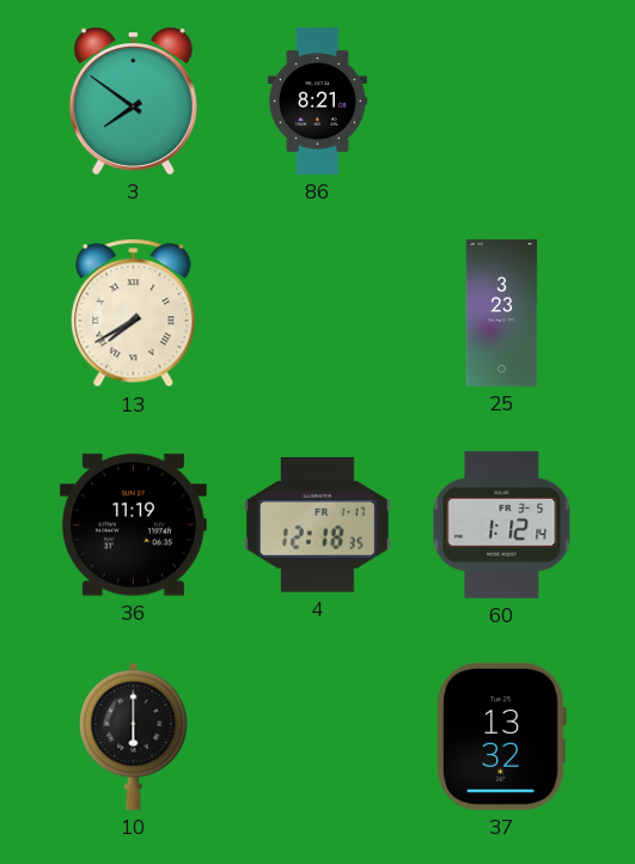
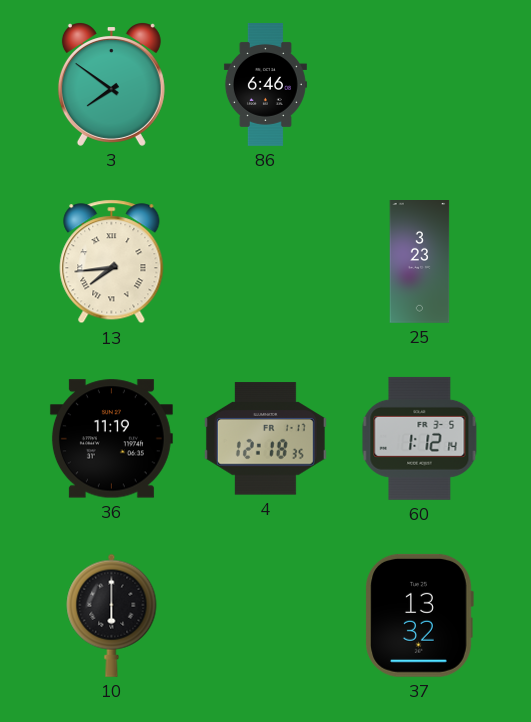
86: 8:21 -> 6:46 (265, 85)
13: 7:40 -> 7:44 (112, 262)
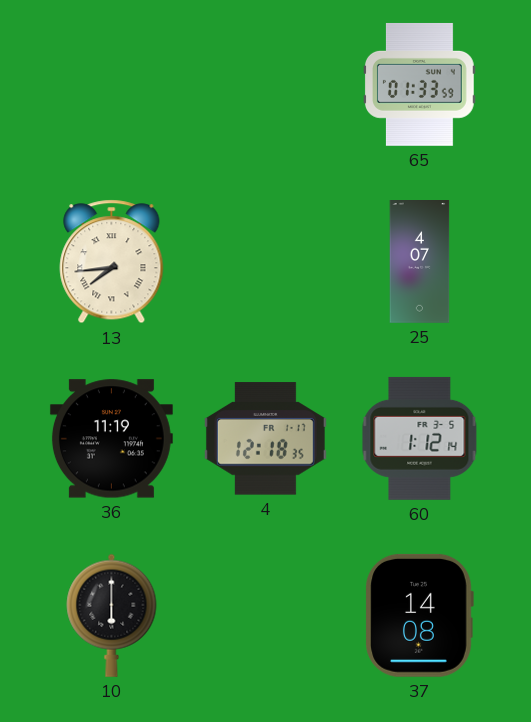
3: 7:51 -> none (111, 84)
86: 6:46 -> none (265, 85)
65: none -> 01:33 (419, 84)
25: 3:23 -> 4:07 (420, 262)
37: 13:32 -> 14:08 (419, 615)
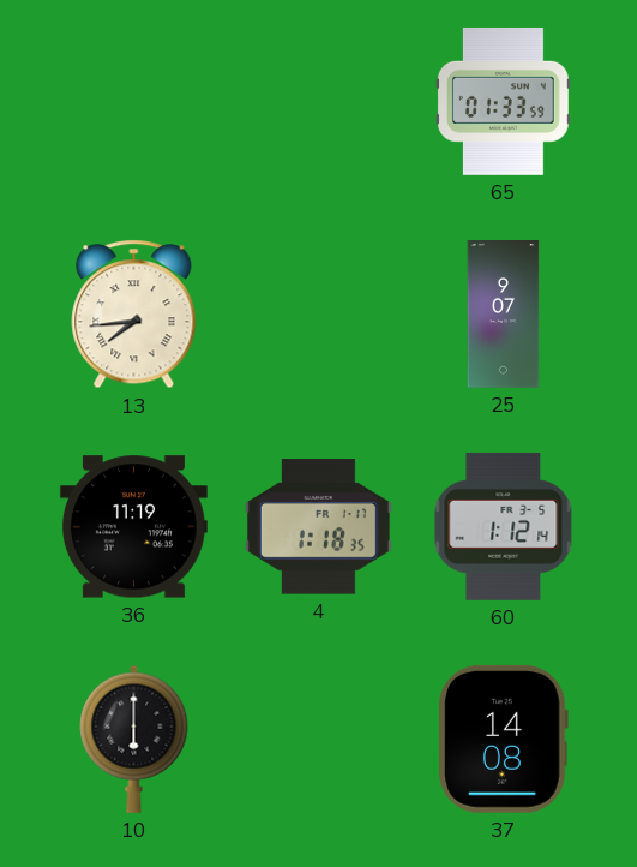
25: 4:07 -> 9:07 (504, 315)
4: 12:18 -> 1:18 (318, 527)
